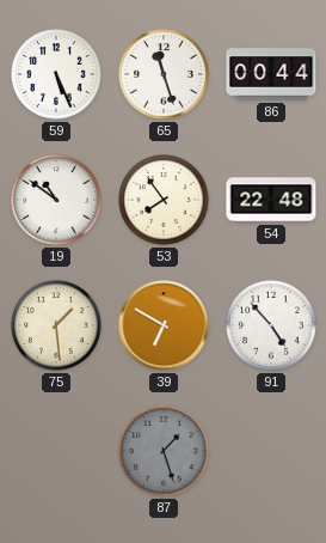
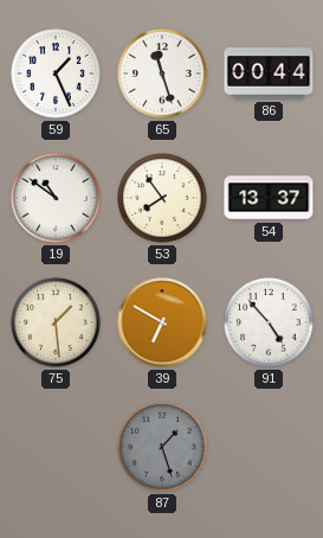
59: 5:26 -> 1:26 (56, 73)
54: 22:48 -> 13:37 (269, 198)
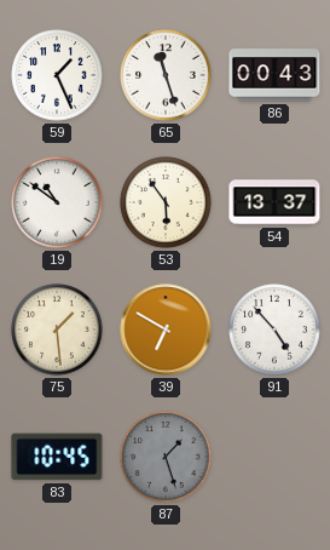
86: 00:44 -> 00:43 (274, 75)
53: 7:54 -> 5:54 (166, 202)
83: none -> 10:45 (57, 457)
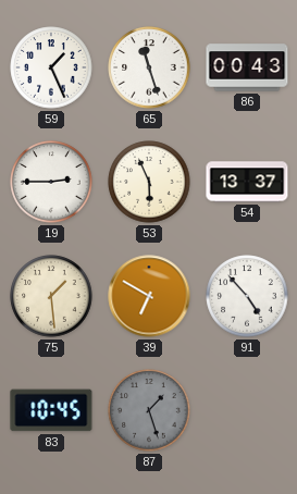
19: 10:51 -> 2:45 (51, 182)
53: 5:54 -> 5:56 (149, 182)
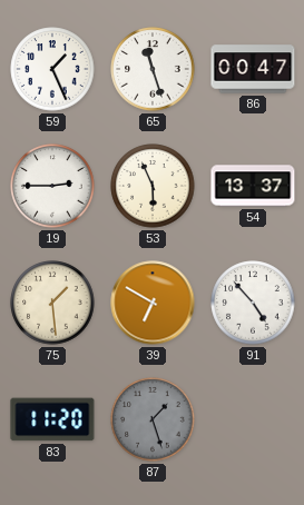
86: 00:43 -> 00:47 (253, 69)
83: 10:45 -> 11:20 (52, 419)
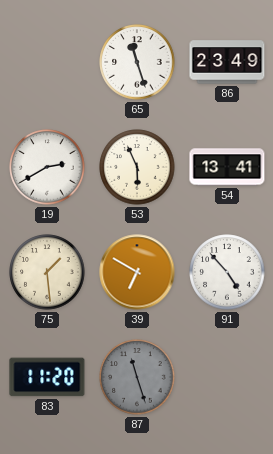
59: 1:26 -> none (52, 69)
86: 00:47 -> 23:49 (227, 62)
19: 2:45 -> 2:40 (47, 167)
54: 13:37 -> 13:41 (227, 167)
87: 1:27 -> 11:27 (137, 377)
